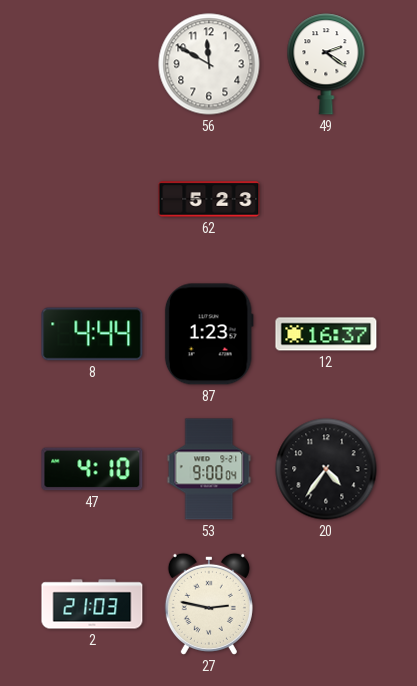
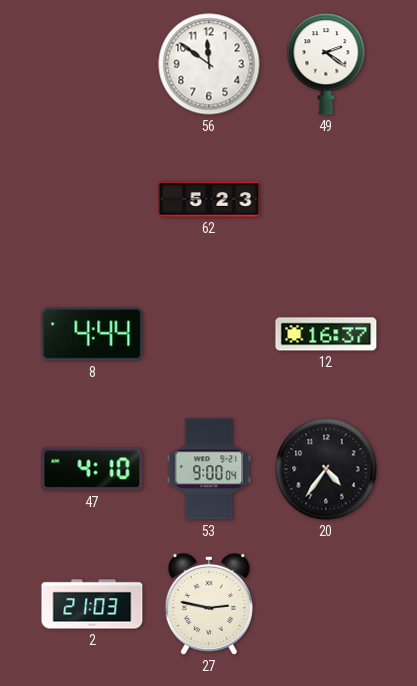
56: 11:50 -> 11:51 (209, 64)
87: 1:23 -> none (209, 334)
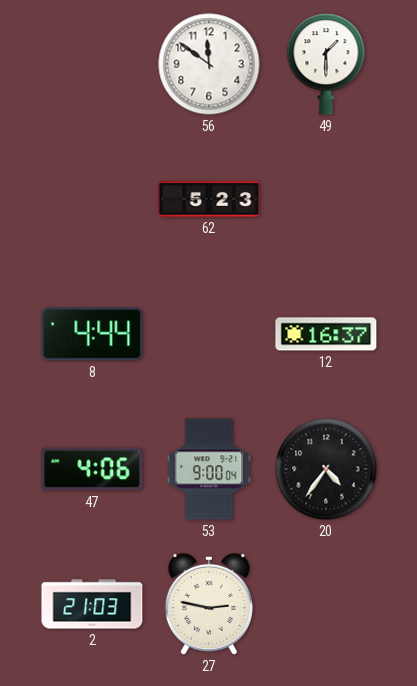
49: 2:21 -> 1:30 (326, 64)
47: 4:10 -> 4:06 (92, 469)
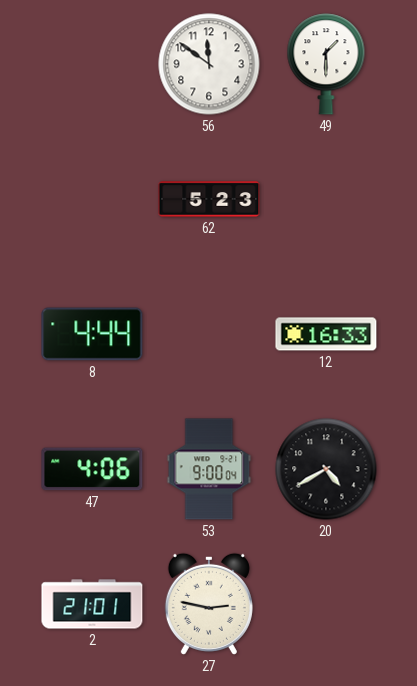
12: 16:37 -> 16:33 (326, 334)
20: 4:36 -> 4:40 (326, 469)
2: 21:03 -> 21:01 (92, 604)
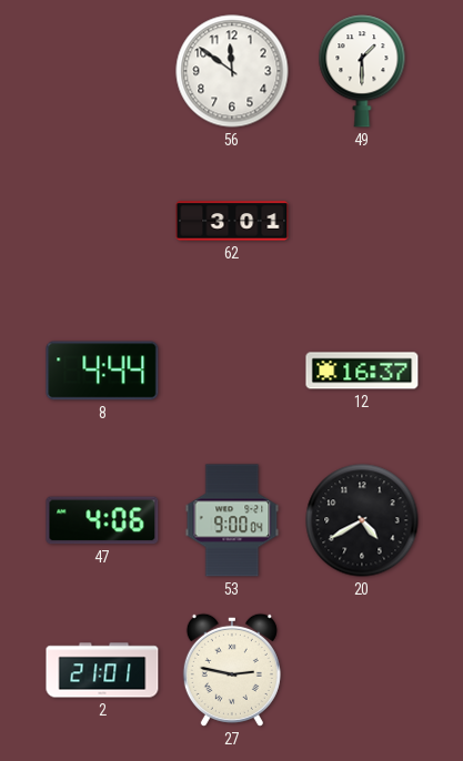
62: 5:23 -> 3:01 (232, 221)
12: 16:33 -> 16:37 (362, 371)
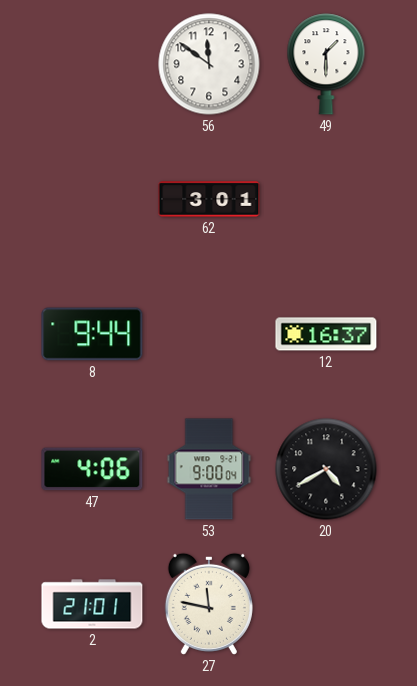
8: 4:44 -> 9:44 (92, 334)
27: 2:47 -> 11:47 (209, 604)
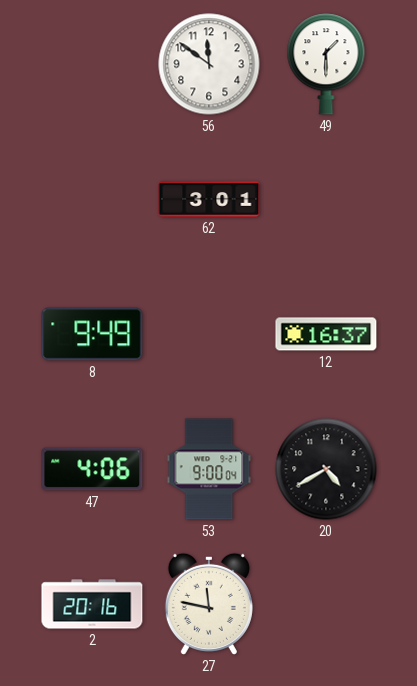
8: 9:44 -> 9:49 (92, 334)
2: 21:01 -> 20:16 (92, 604)
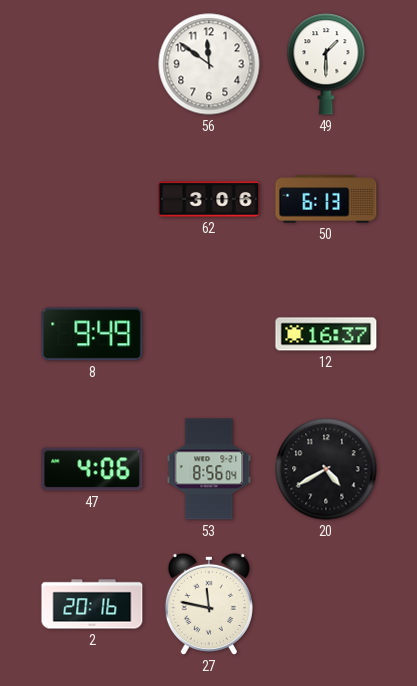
62: 3:01 -> 3:06 (209, 199)
50: none -> 6:13 (326, 199)
53: 9:00 -> 8:56 (209, 469)
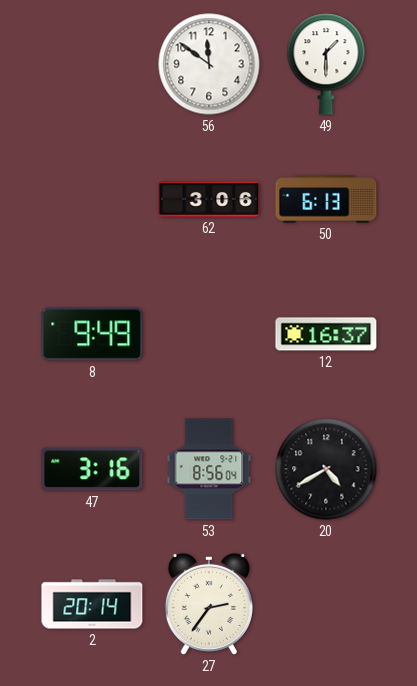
47: 4:06 -> 3:16 (92, 469)
2: 20:16 -> 20:14 (92, 604)
27: 11:47 -> 2:36 (209, 604)
